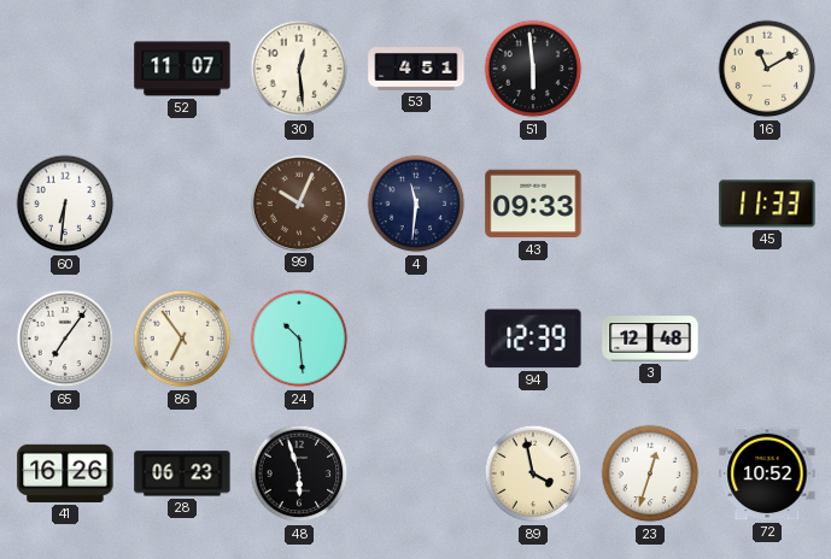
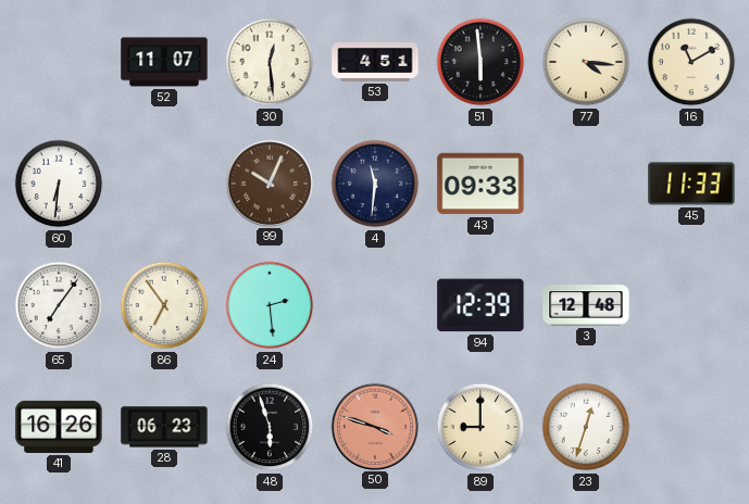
77: none -> 4:16 (586, 62)
24: 10:29 -> 2:29 (270, 305)
50: none -> 3:48 (374, 426)
89: 3:58 -> 9:00 (480, 427)
72: 10:52 -> none (767, 473)
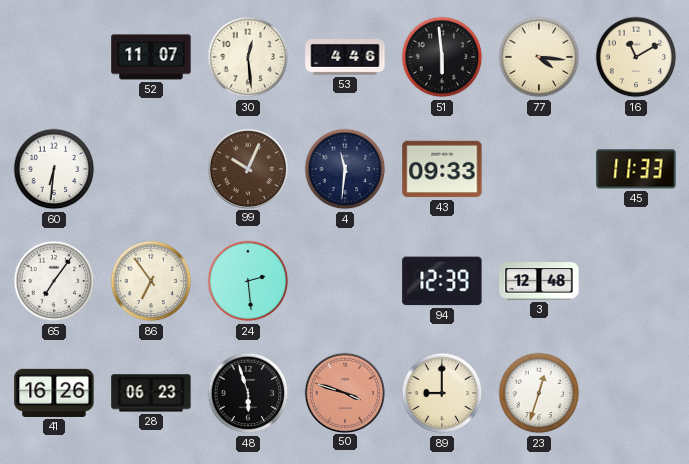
53: 4:51 -> 4:46 (345, 58)
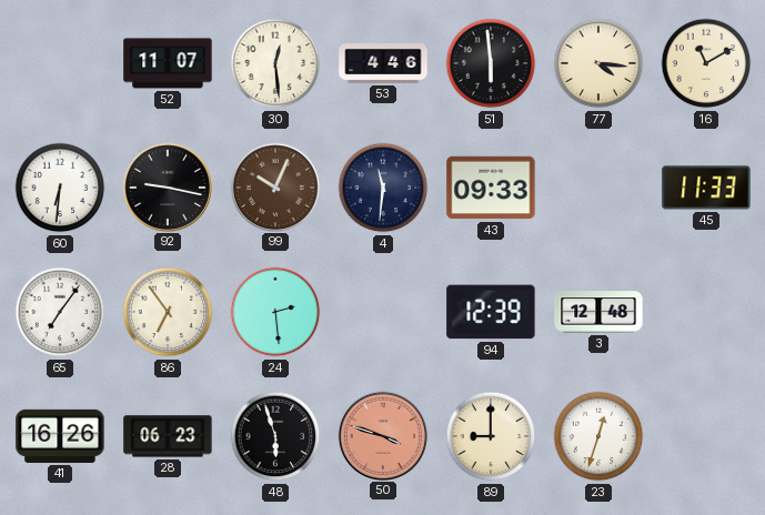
92: none -> 9:17 (167, 186)
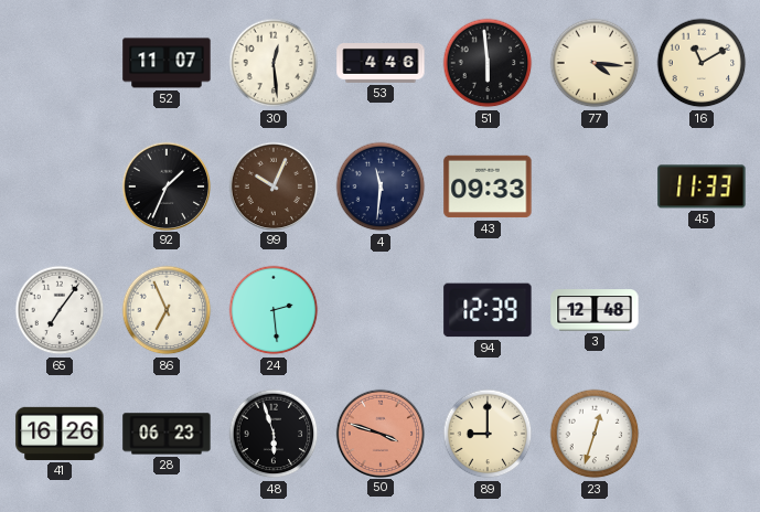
60: 6:31 -> none (60, 188)
92: 9:17 -> 1:34 (165, 185)
86: 6:54 -> 6:56 (167, 310)
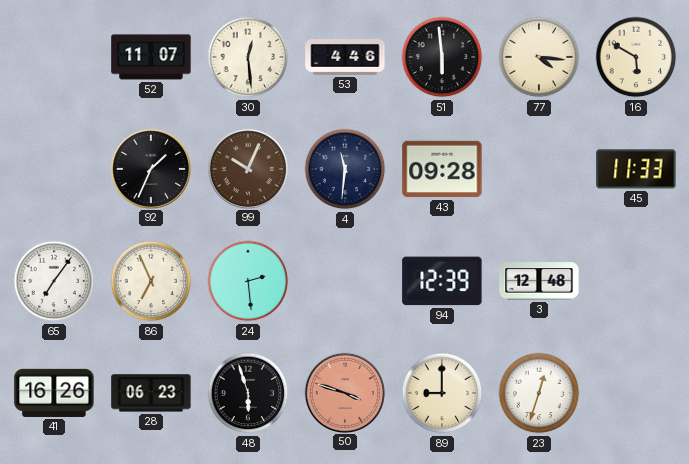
16: 11:10 -> 5:50 (636, 57)
43: 09:33 -> 09:28 (442, 169)
